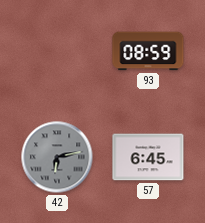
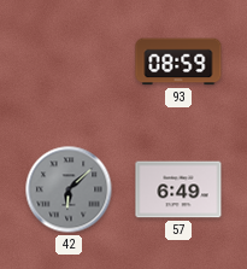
42: 6:13 -> 6:08 (69, 189)
57: 6:45 -> 6:49 (178, 189)
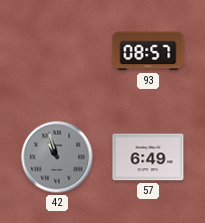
93: 08:59 -> 08:57 (148, 51)
42: 6:08 -> 10:57 (57, 157)
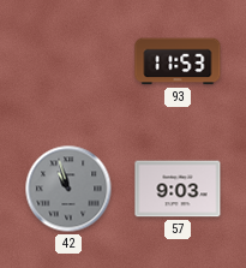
93: 08:57 -> 11:53 (178, 61)
57: 6:49 -> 9:03 (178, 189)
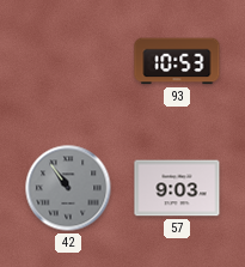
93: 11:53 -> 10:53 (177, 61)
42: 10:57 -> 10:54 (68, 188)
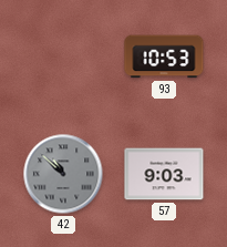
42: 10:54 -> 10:52 (63, 174)
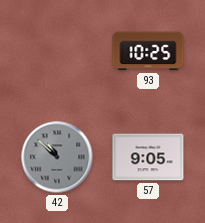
93: 10:53 -> 10:25 (148, 51)
57: 9:03 -> 9:05 (148, 157)
